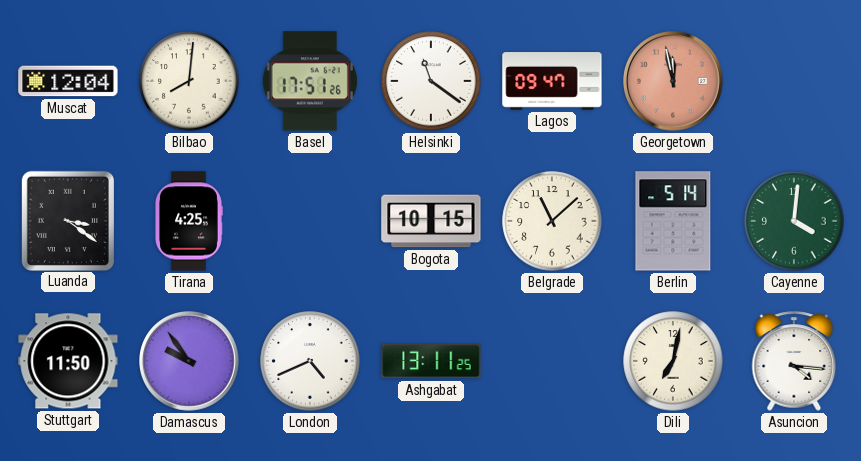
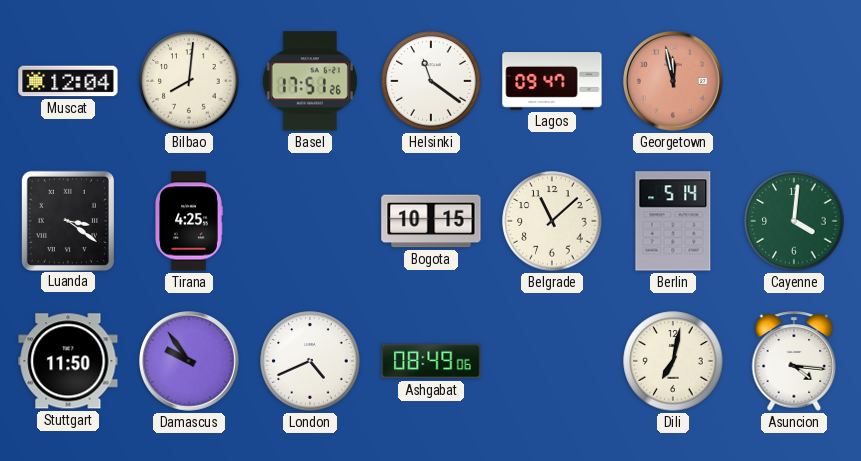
Ashgabat: 13:11 -> 08:49 (431, 361)
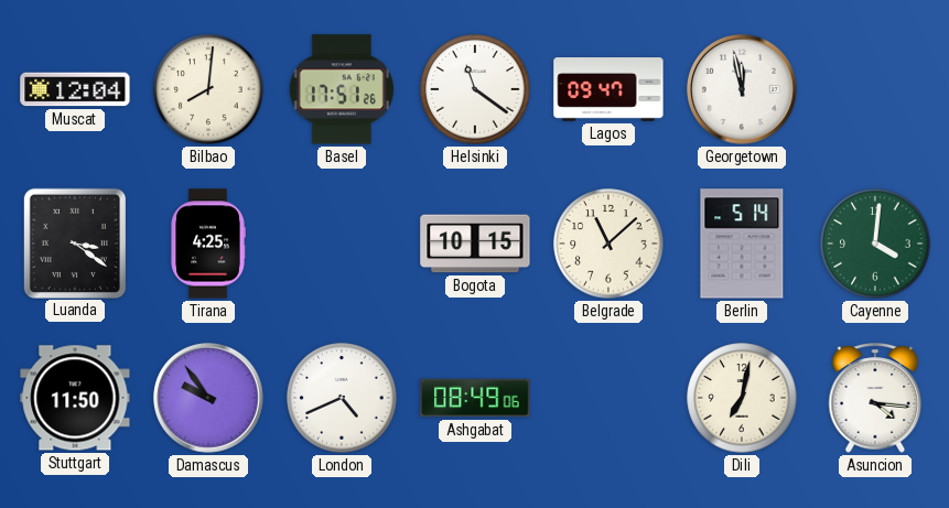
Georgetown dial: salmon -> white (743, 90)
